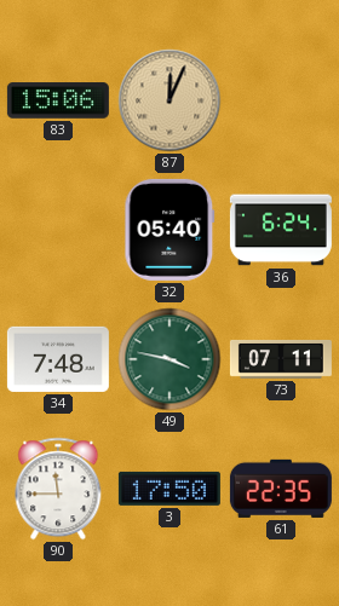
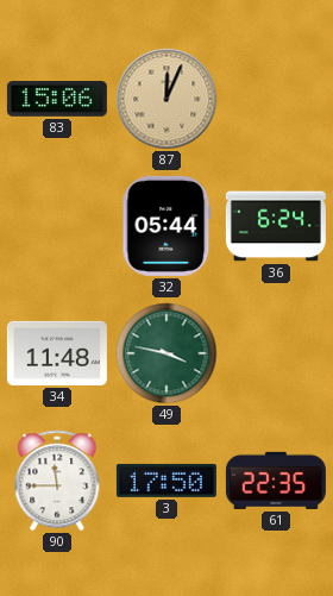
32: 05:40 -> 05:44 (166, 226)
34: 7:48 -> 11:48 (57, 353)
73: 07:11 -> none (281, 359)
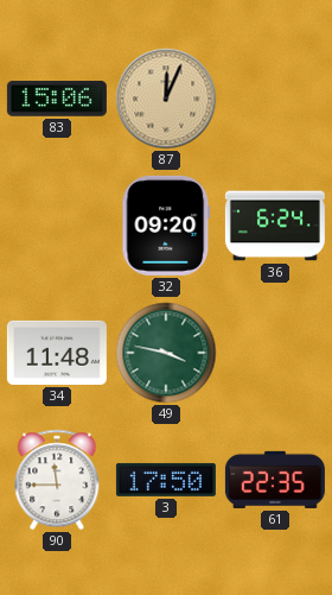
32: 05:44 -> 09:20 (166, 226)
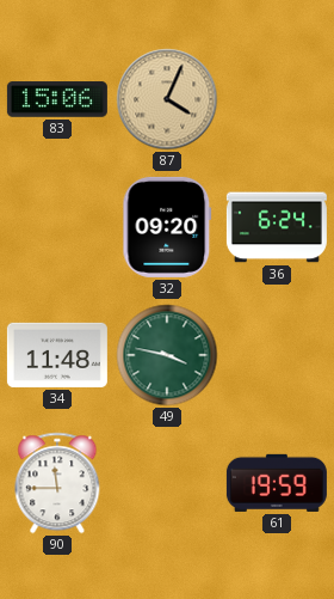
87: 12:04 -> 4:04 (167, 99)
3: 17:50 -> none (166, 480)
61: 22:35 -> 19:59 (277, 483)
